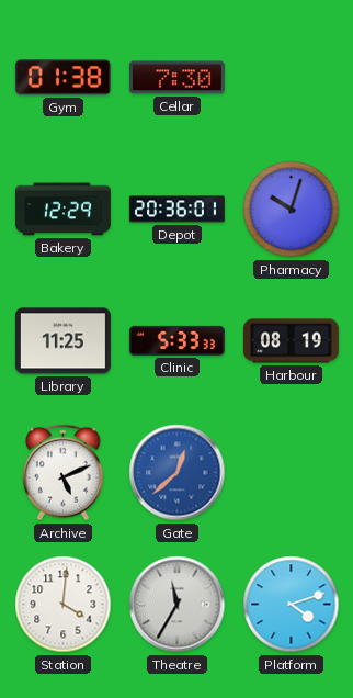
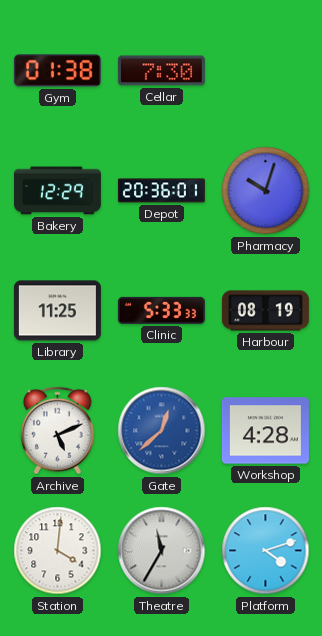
Workshop: none -> 4:28 (265, 431)
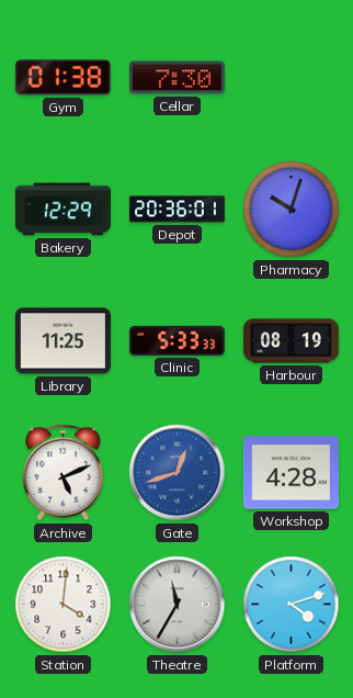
Gate: 12:38 -> 12:42 (178, 473)
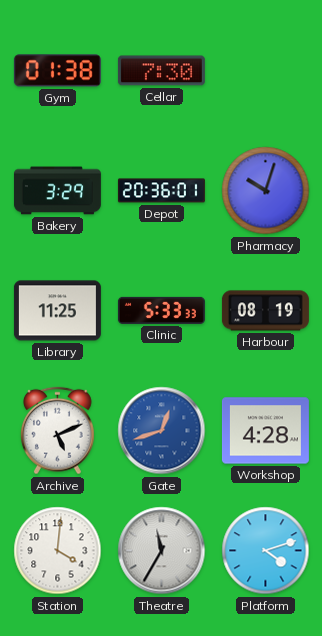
Bakery: 12:29 -> 3:29 (57, 191)
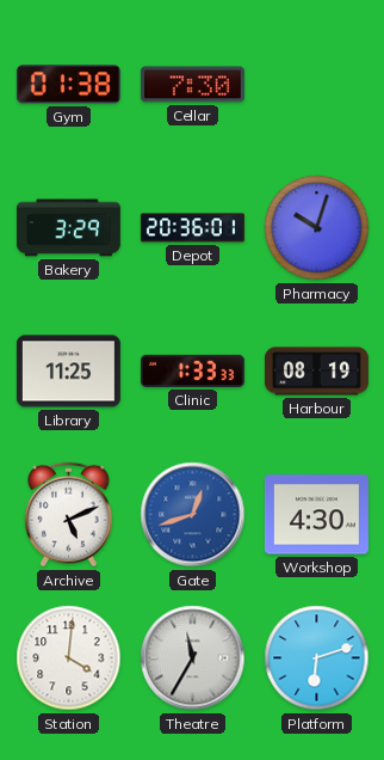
Clinic: 5:33 -> 1:33 (192, 370)
Workshop: 4:28 -> 4:30 (316, 515)
Platform: 4:12 -> 6:12 (317, 658)
